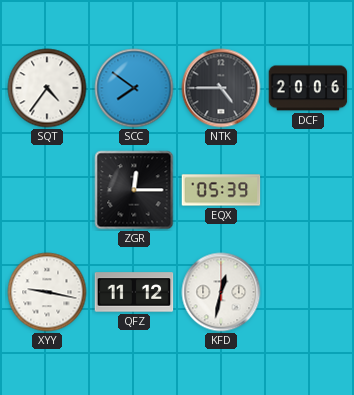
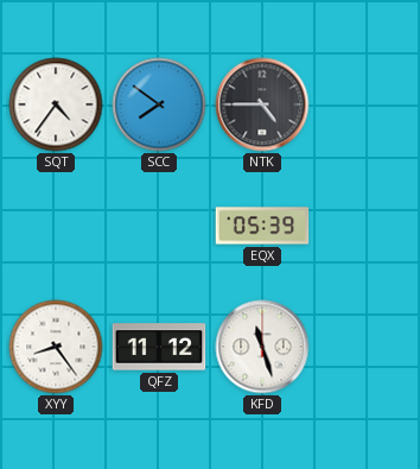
DCF: 20:06 -> none (308, 88)
ZGR: 12:15 -> none (134, 190)
XYY: 9:17 -> 8:24 (56, 347)
KFD: 12:32 -> 11:27 (262, 347)
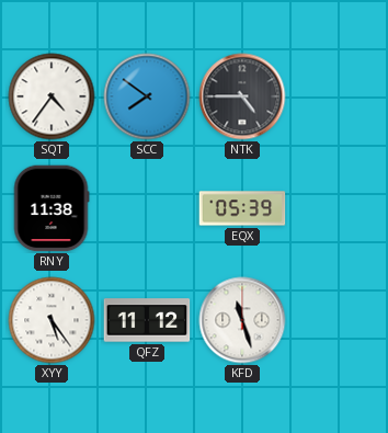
RNY: none -> 11:38 (52, 208)
XYY: 8:24 -> 5:24 (52, 320)
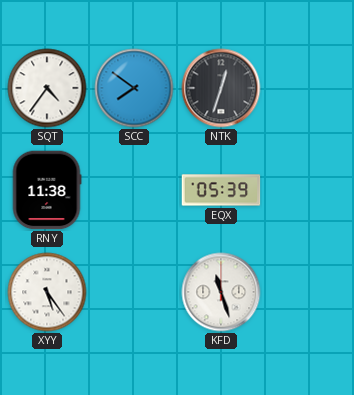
NTK: 4:45 -> 12:33 (221, 88)
QFZ: 11:12 -> none (147, 320)
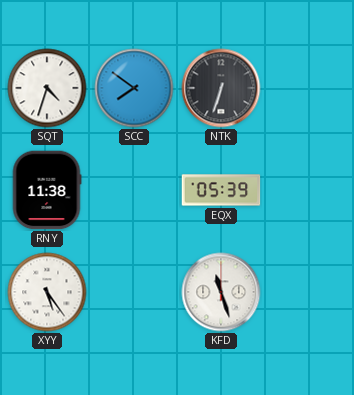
SQT: 4:36 -> 4:33 (47, 88)
NTK: 12:33 -> 6:33 (221, 88)
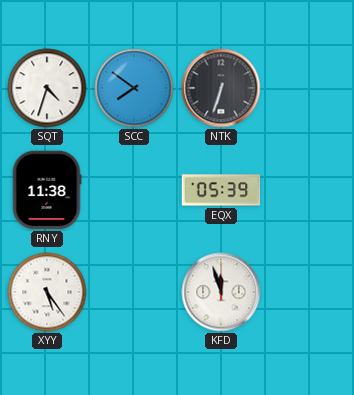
KFD: 11:27 -> 11:57 (221, 292)
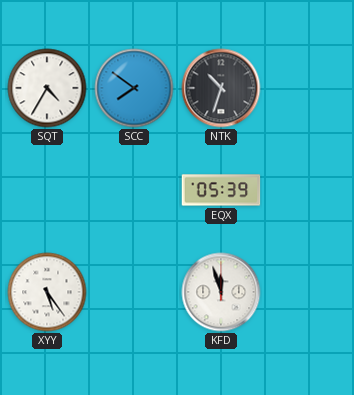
SQT: 4:33 -> 4:35 (47, 88)
NTK: 6:33 -> 10:33 (221, 88)
RNY: 11:38 -> none (47, 190)
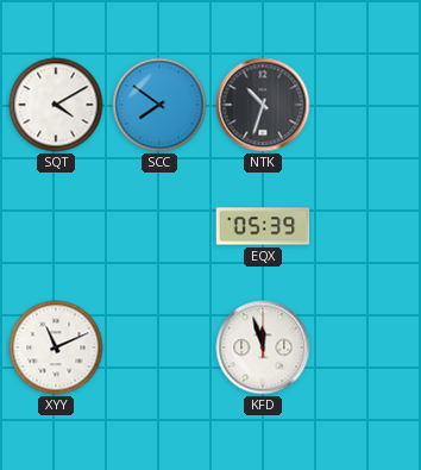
SQT: 4:35 -> 4:10 (56, 105)
XYY: 5:24 -> 11:11 (56, 347)
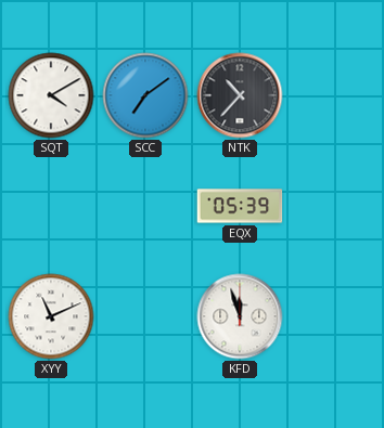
SCC: 7:51 -> 7:09 (145, 95)
NTK: 10:33 -> 10:37 (240, 95)
